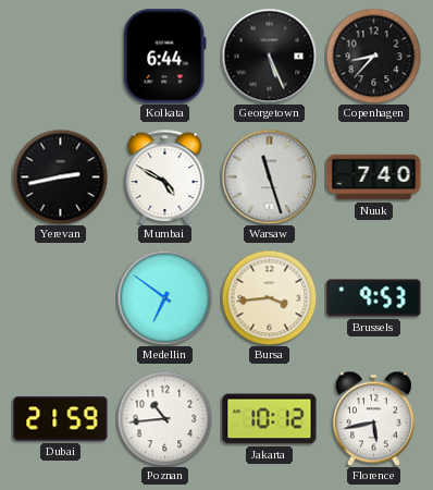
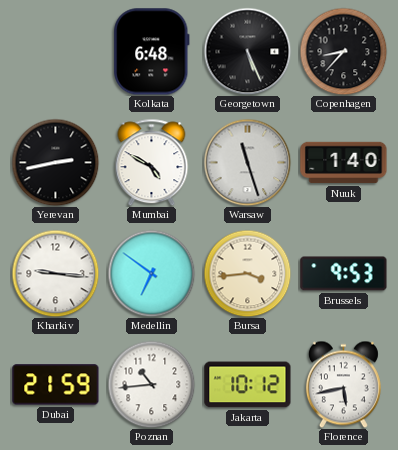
Kolkata: 6:44 -> 6:48 (152, 52)
Nuuk: 7:40 -> 1:40 (344, 163)
Kharkiv: none -> 9:16 (55, 273)
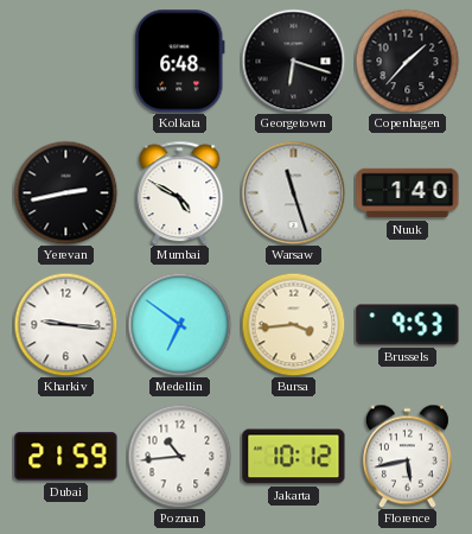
Georgetown: 5:26 -> 6:18 (293, 61)
Copenhagen: 8:37 -> 1:37 (407, 61)
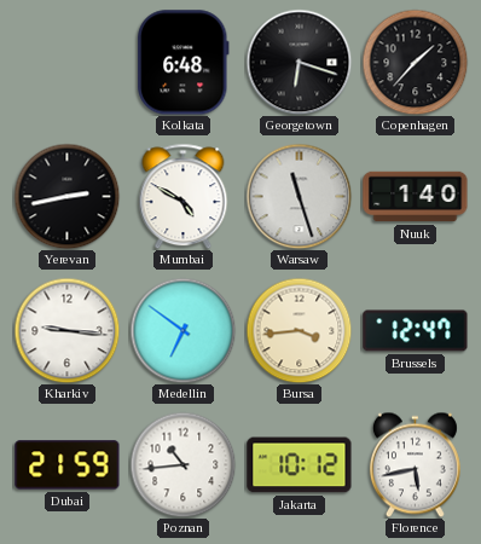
Brussels: 9:53 -> 12:47 (416, 331)
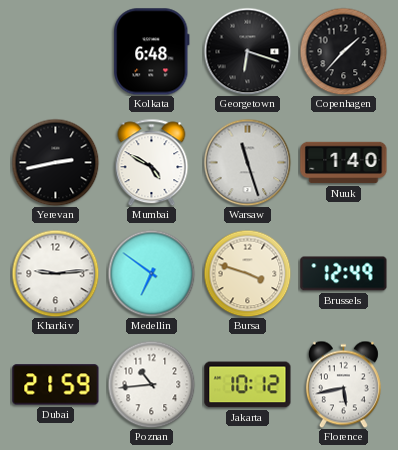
Kharkiv: 9:16 -> 9:14 (55, 273)
Bursa: 3:44 -> 3:48 (247, 273)
Brussels: 12:47 -> 12:49 (344, 274)
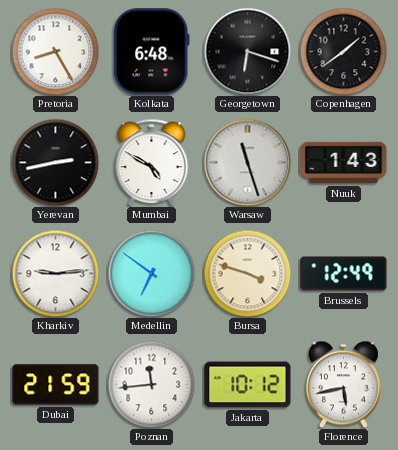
Pretoria: none -> 8:25 (55, 51)
Copenhagen: 1:37 -> 1:39 (343, 51)
Nuuk: 1:40 -> 1:43 (344, 163)
Poznan: 10:44 -> 11:44 (151, 384)
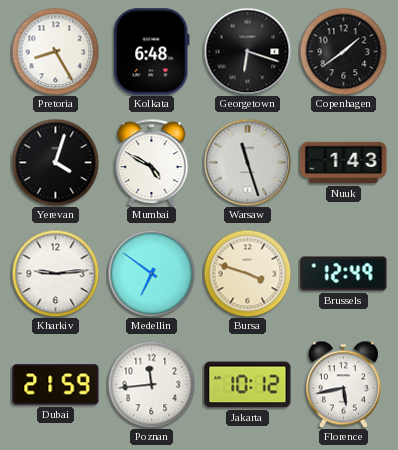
Yerevan: 2:43 -> 4:03 (55, 162)
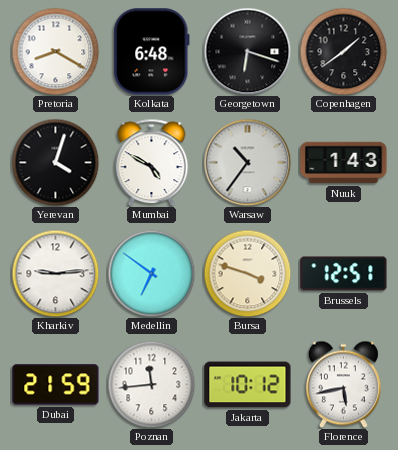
Pretoria: 8:25 -> 8:20 (55, 51)
Warsaw: 11:27 -> 10:36 (247, 162)
Brussels: 12:49 -> 12:51 (344, 274)
